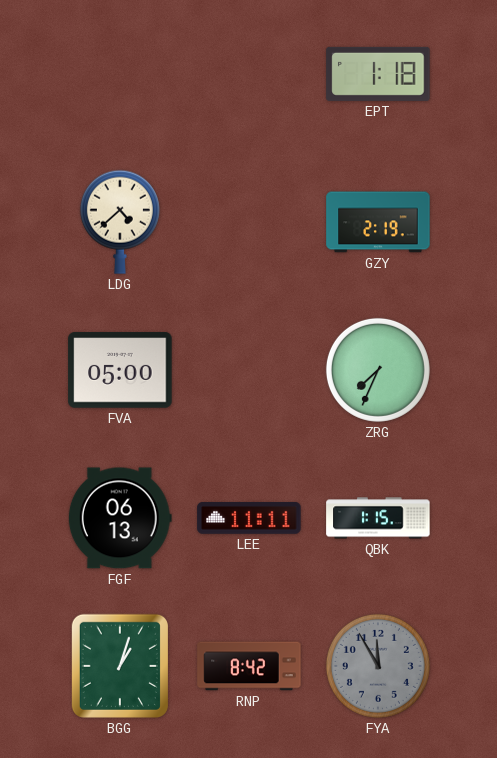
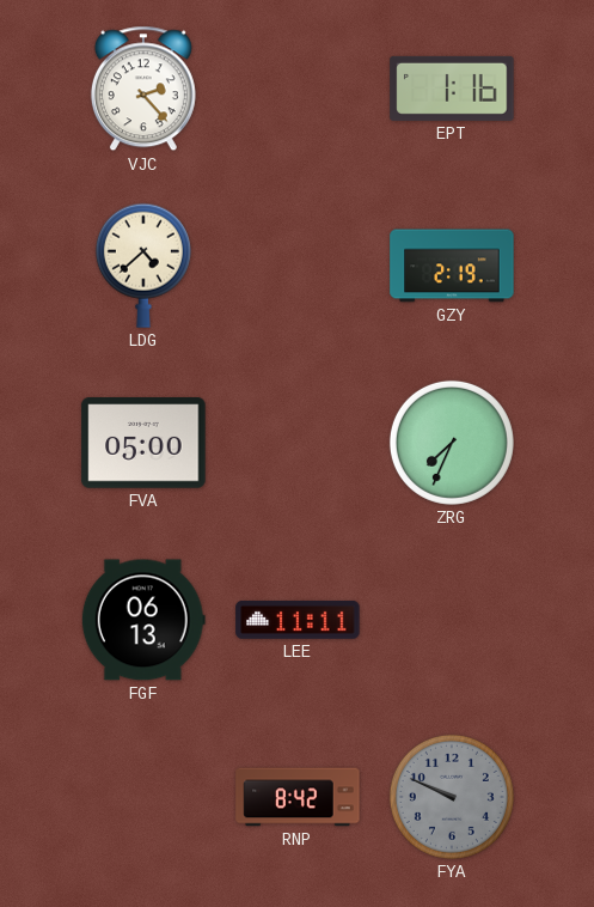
VJC: none -> 2:23 (143, 89)
EPT: 1:18 -> 1:16 (452, 89)
QBK: 1:15 -> none (378, 518)
BGG: 1:03 -> none (120, 666)
FYA: 11:55 -> 9:49 (452, 797)
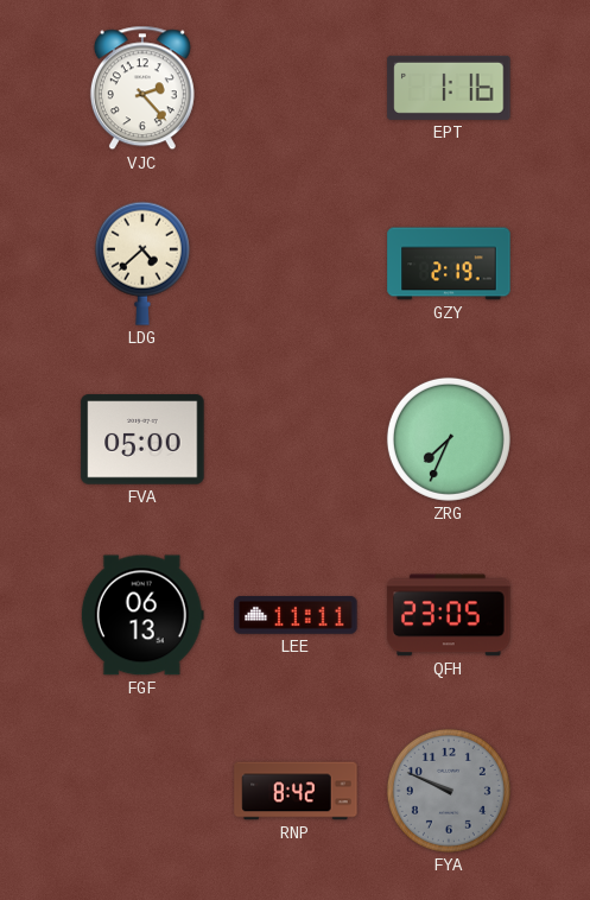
QFH: none -> 23:05 (449, 615)
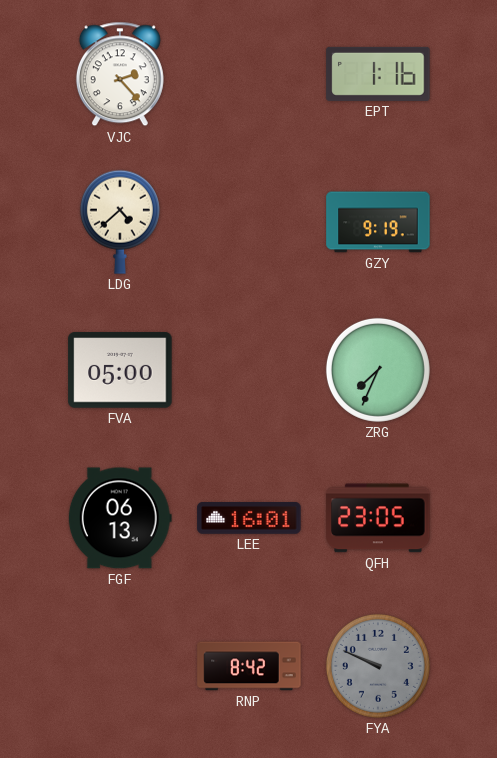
GZY: 2:19 -> 9:19 (378, 222)
LEE: 11:11 -> 16:01 (249, 519)
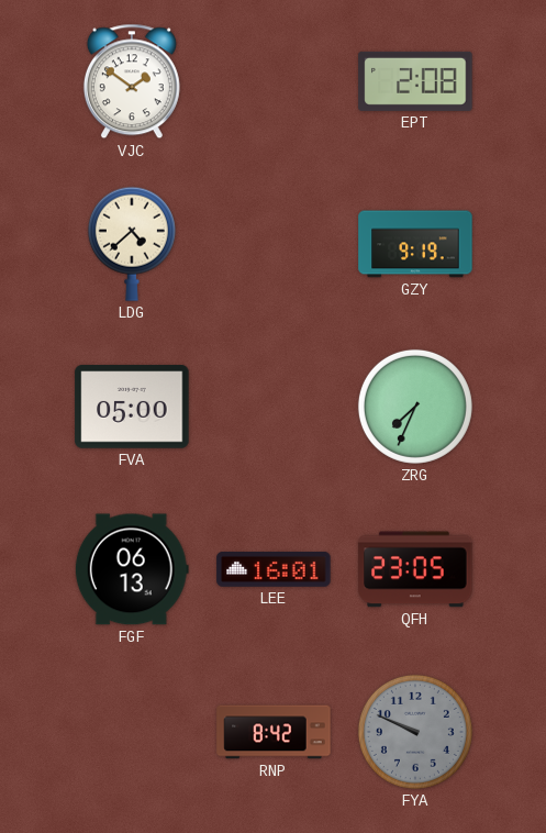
VJC: 2:23 -> 1:51 (132, 81)
EPT: 1:16 -> 2:08 (415, 81)
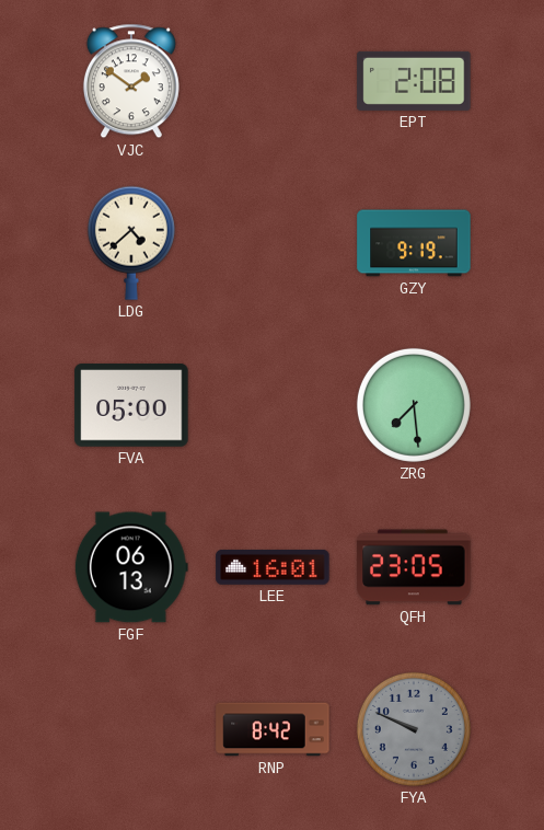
ZRG: 7:34 -> 7:29 (414, 405)
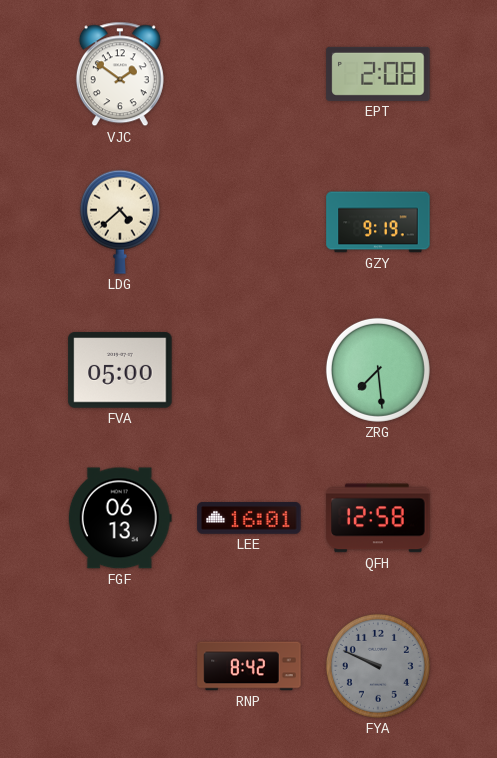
QFH: 23:05 -> 12:58 (378, 518)
